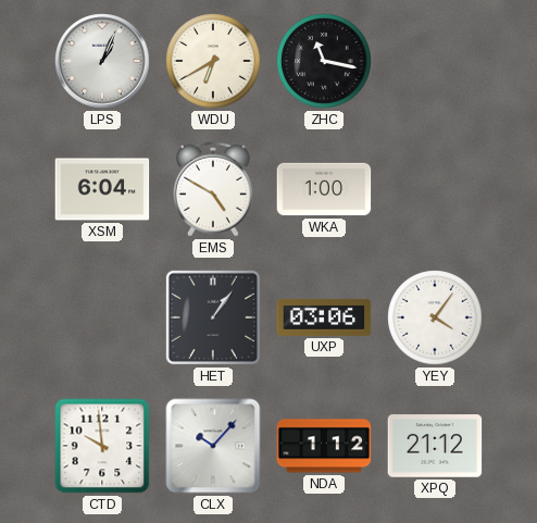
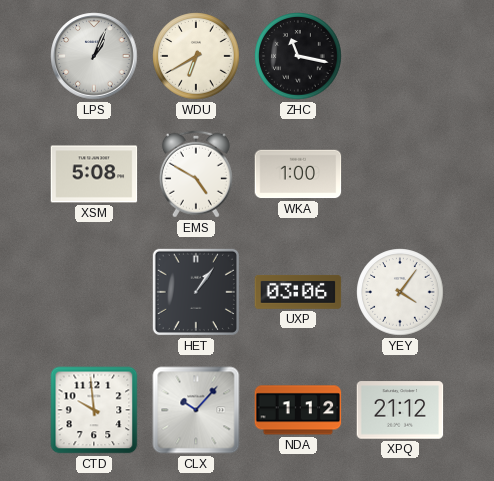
XSM: 6:04 -> 5:08 (94, 174)
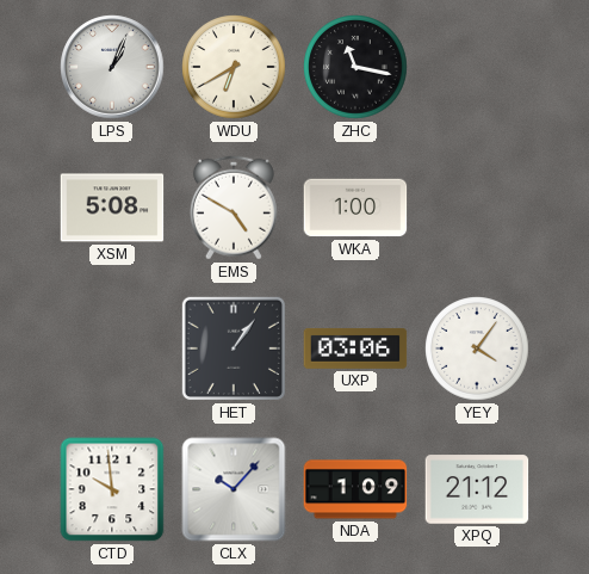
NDA: 1:12 -> 1:09 (355, 489)
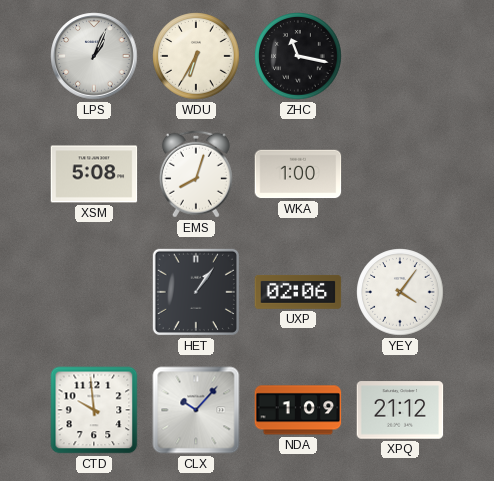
WDU: 6:40 -> 6:35 (196, 56)
EMS: 4:50 -> 8:03 (196, 174)
UXP: 03:06 -> 02:06 (298, 292)
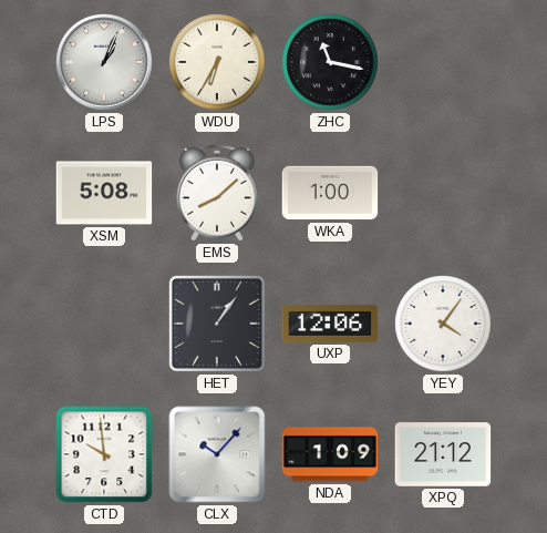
EMS: 8:03 -> 8:08 (217, 193)
UXP: 02:06 -> 12:06 (330, 324)
